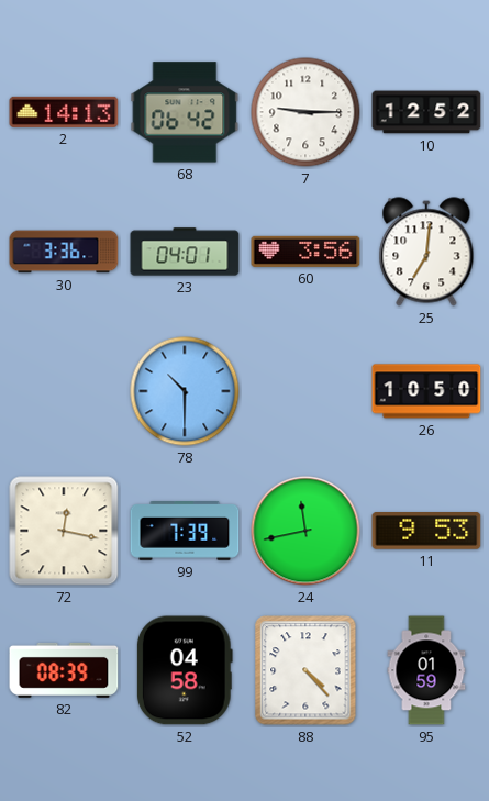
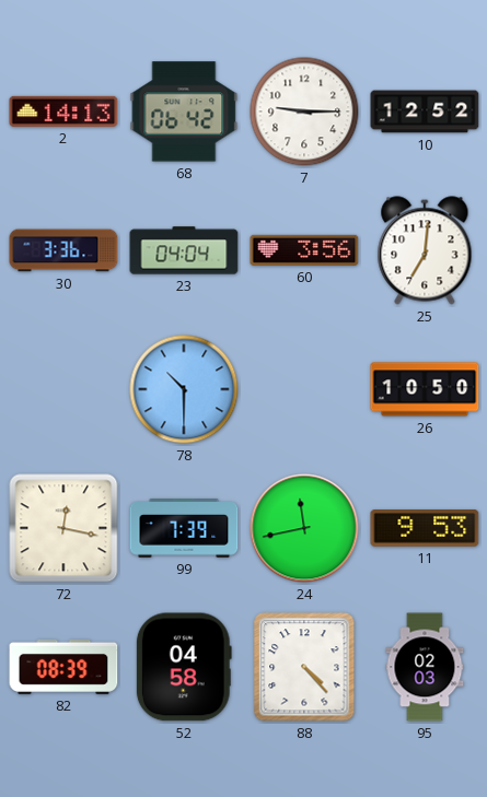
23: 04:01 -> 04:04 (184, 250)
95: 01:59 -> 02:03 (425, 667)
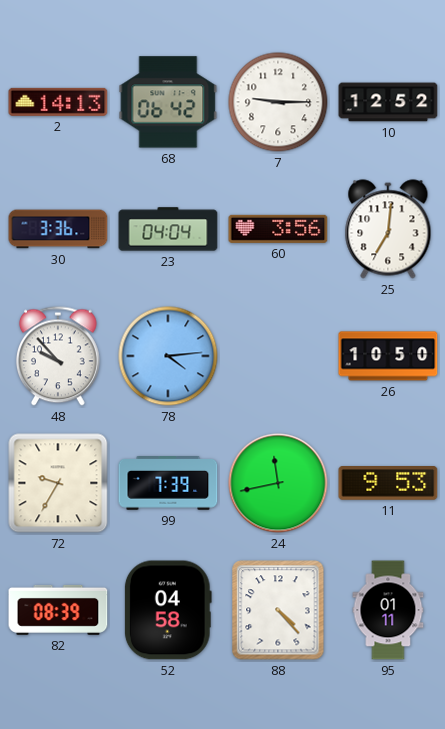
48: none -> 9:53 (58, 356)
78: 10:30 -> 4:14 (168, 356)
72: 12:17 -> 9:35 (58, 483)
95: 02:03 -> 01:11 (388, 610)
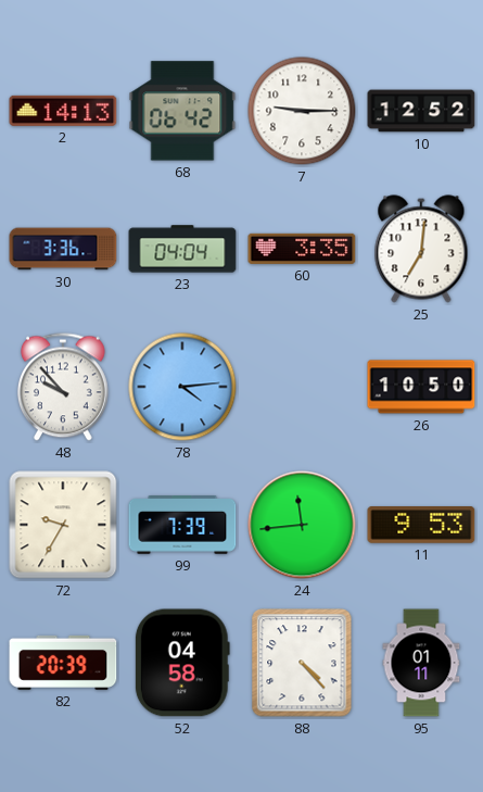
60: 3:56 -> 3:35 (302, 249)
24: 11:43 -> 11:44 (302, 525)
82: 08:39 -> 20:39 (63, 663)
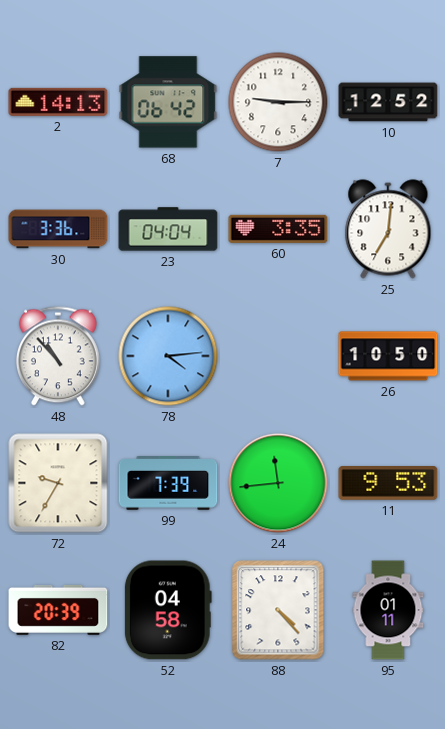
48: 9:53 -> 10:53 (58, 356)
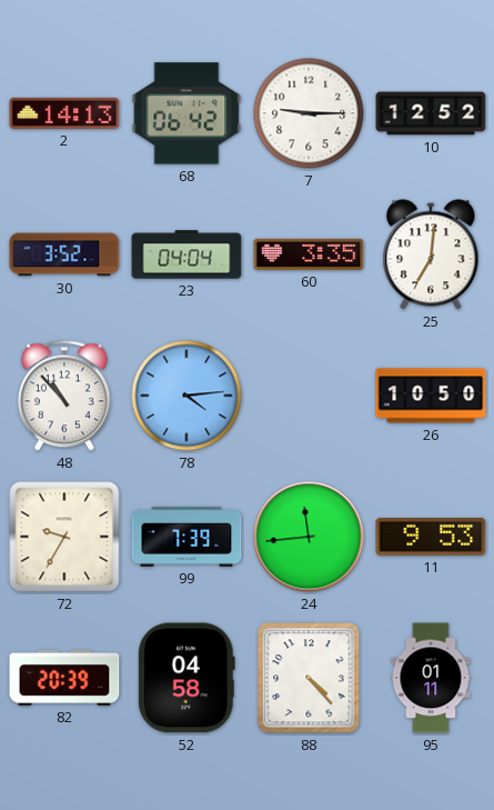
30: 3:36 -> 3:52 (64, 254)
